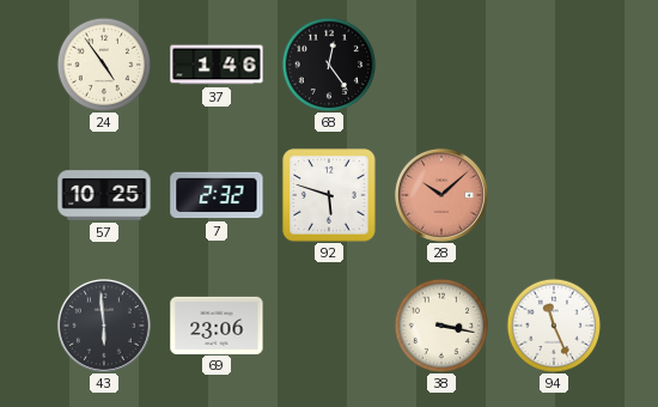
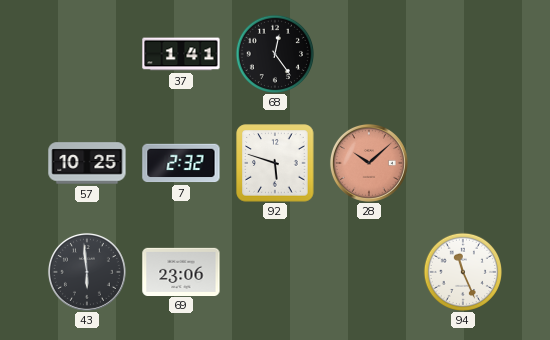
24: 4:54 -> none (103, 63)
37: 1:46 -> 1:41 (181, 54)
38: 3:17 -> none (440, 324)
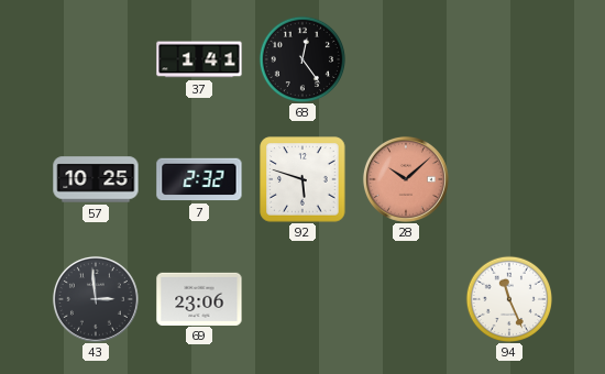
43: 5:59 -> 2:59 (96, 299)
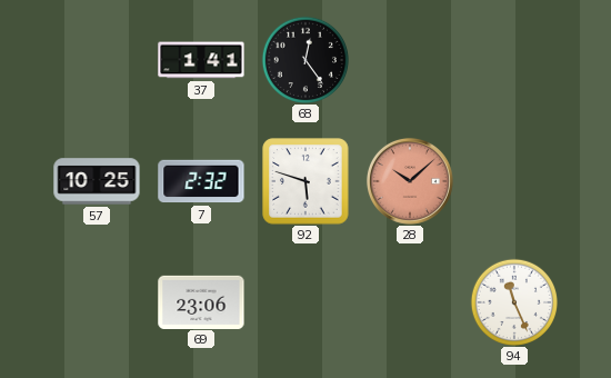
43: 2:59 -> none (96, 299)
